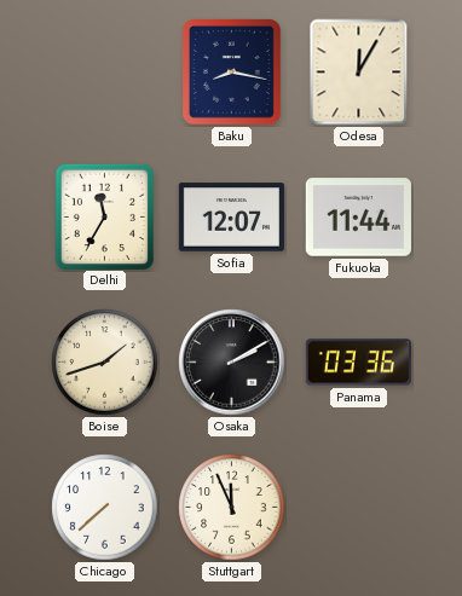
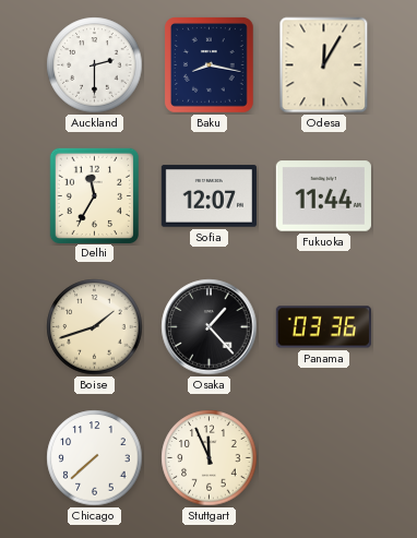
Auckland: none -> 2:30 (95, 65)
Osaka: 2:10 -> 1:23 (210, 327)
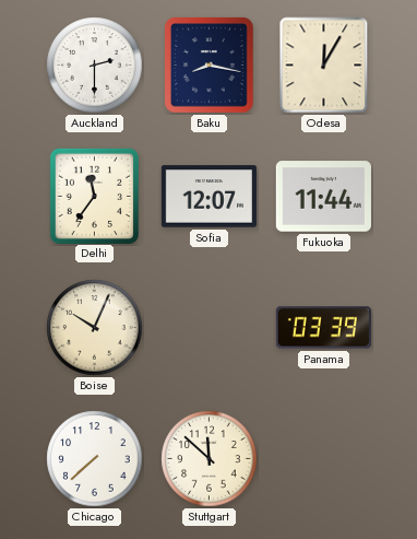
Delhi: 11:35 -> 11:36 (94, 196)
Boise: 1:42 -> 10:04 (95, 328)
Osaka: 1:23 -> none (210, 327)
Panama: 03:36 -> 03:39 (323, 328)
Stuttgart: 11:56 -> 11:52 (210, 459)
